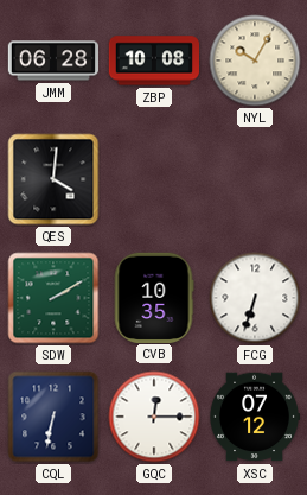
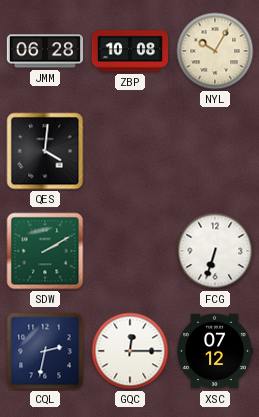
CVB: 10:35 -> none (154, 297)
CQL: 6:32 -> 2:32 (45, 351)
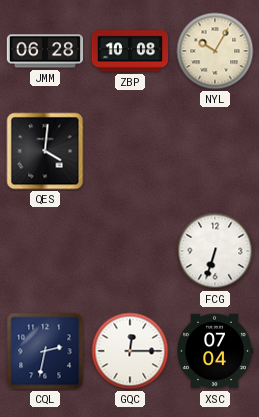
SDW: 2:10 -> none (45, 251)
XSC: 07:12 -> 07:04 (214, 351)
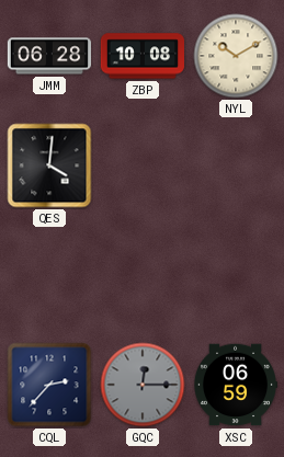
NYL: 10:05 -> 10:10 (236, 56)
FCG: 6:33 -> none (215, 251)
CQL: 2:32 -> 2:37 (49, 385)
GQC dial: white -> grey (143, 385)
XSC: 07:04 -> 06:59 (235, 385)
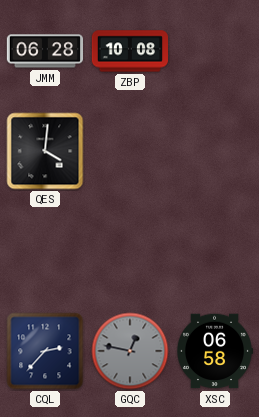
NYL: 10:10 -> none (236, 56)
GQC: 12:15 -> 12:47 (130, 351)
XSC: 06:59 -> 06:58 (214, 351)
